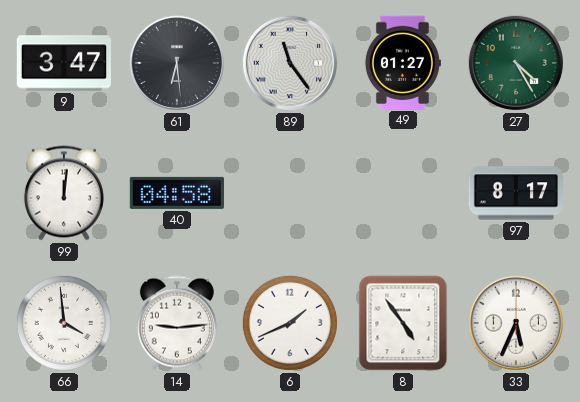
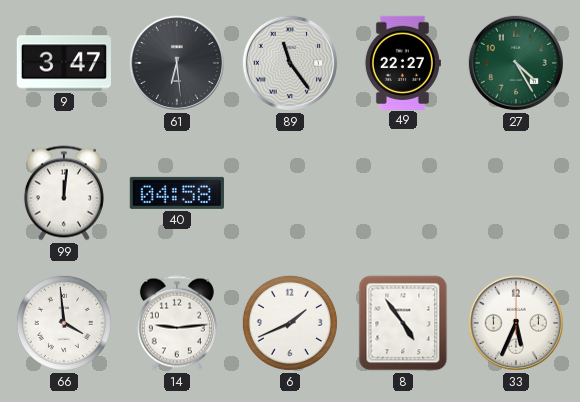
49: 01:27 -> 22:27 (402, 62)
97: 8:17 -> none (515, 193)
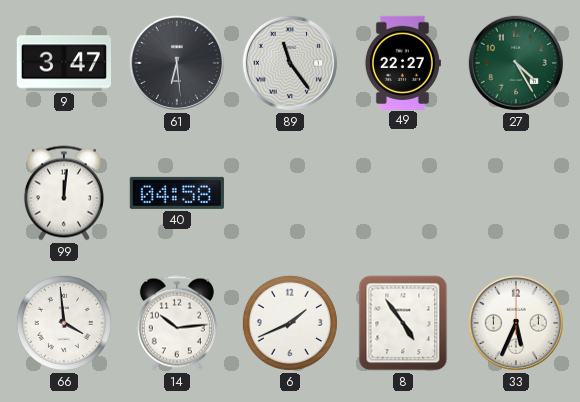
14: 9:14 -> 10:14 (177, 323)
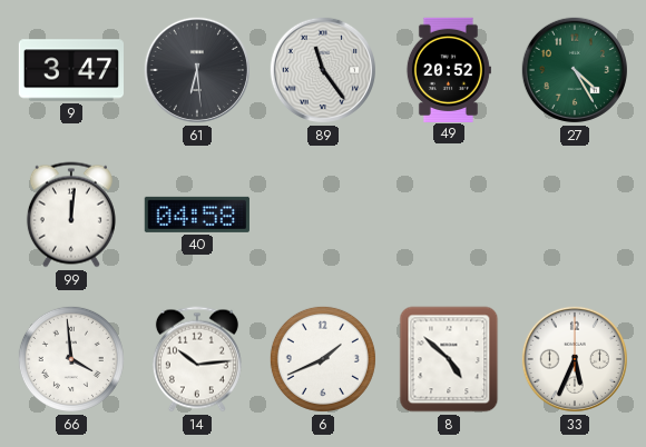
49: 22:27 -> 20:52 (448, 69)
8: 4:54 -> 4:52 (449, 359)
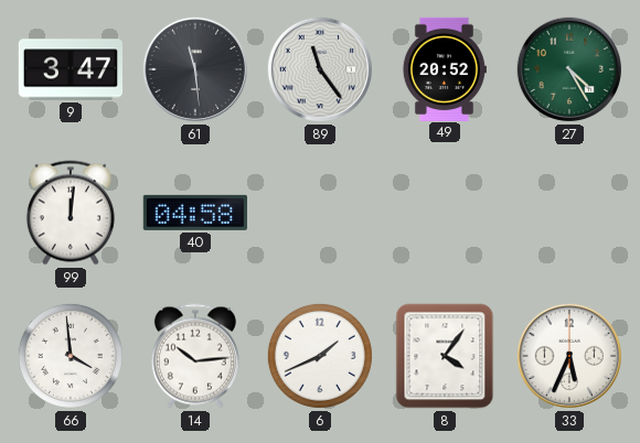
61: 6:29 -> 11:29 (195, 69)
8: 4:52 -> 4:06 (445, 356)
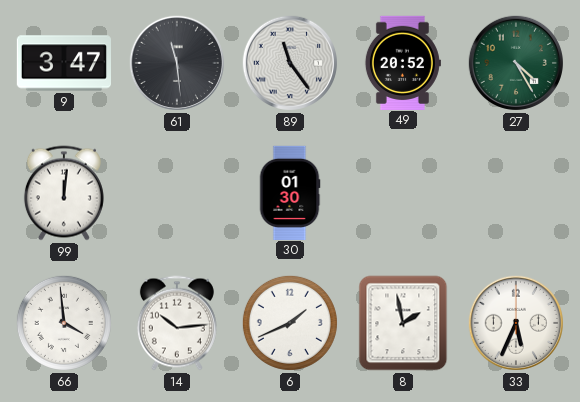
40: 04:58 -> none (195, 213)
30: none -> 01:30 (290, 192)
8: 4:06 -> 1:58 (403, 323)
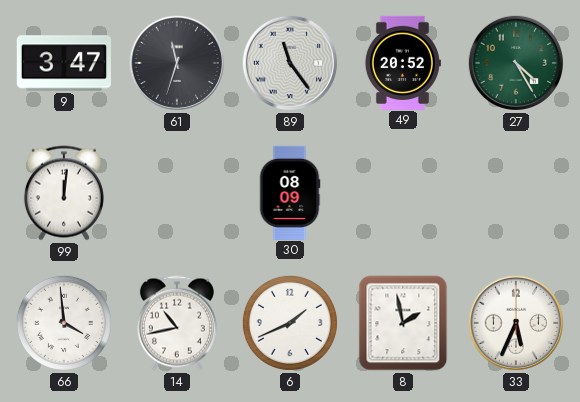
61: 11:29 -> 11:33 (177, 63)
30: 01:30 -> 08:09 (290, 192)
14: 10:14 -> 10:43 (177, 323)
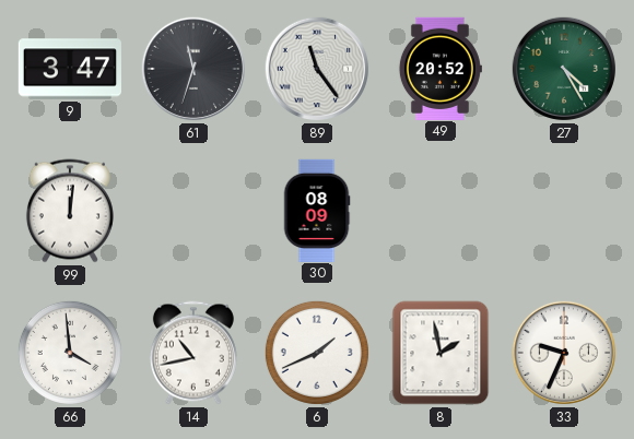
33: 5:34 -> 9:34 (564, 353)
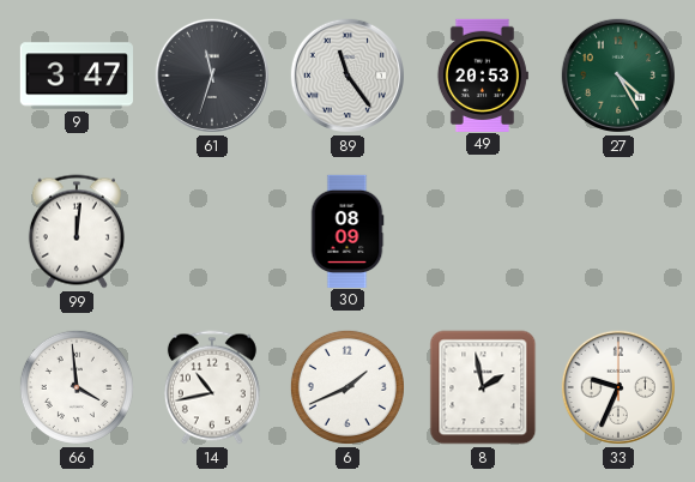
49: 20:52 -> 20:53 (482, 74)
